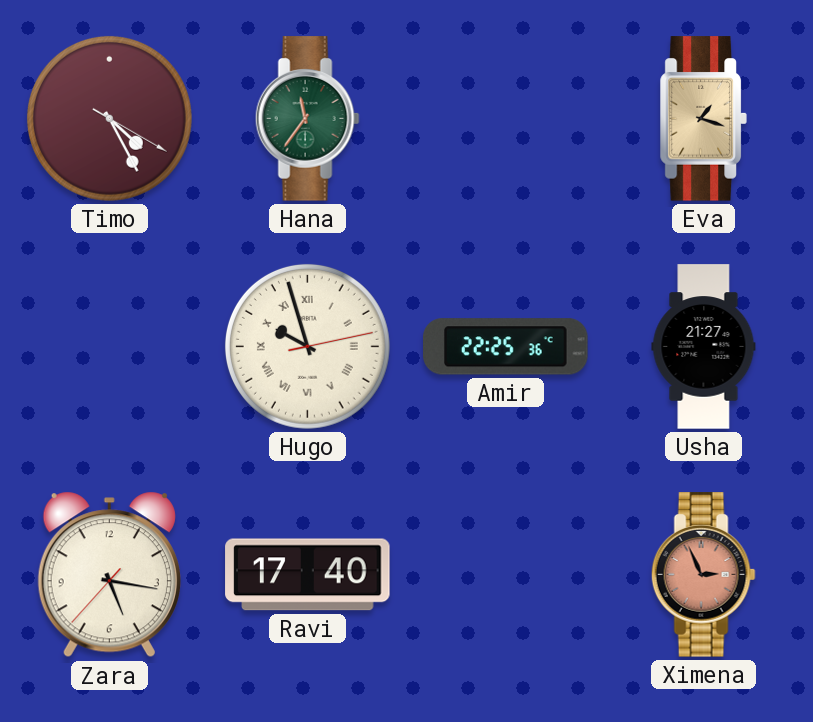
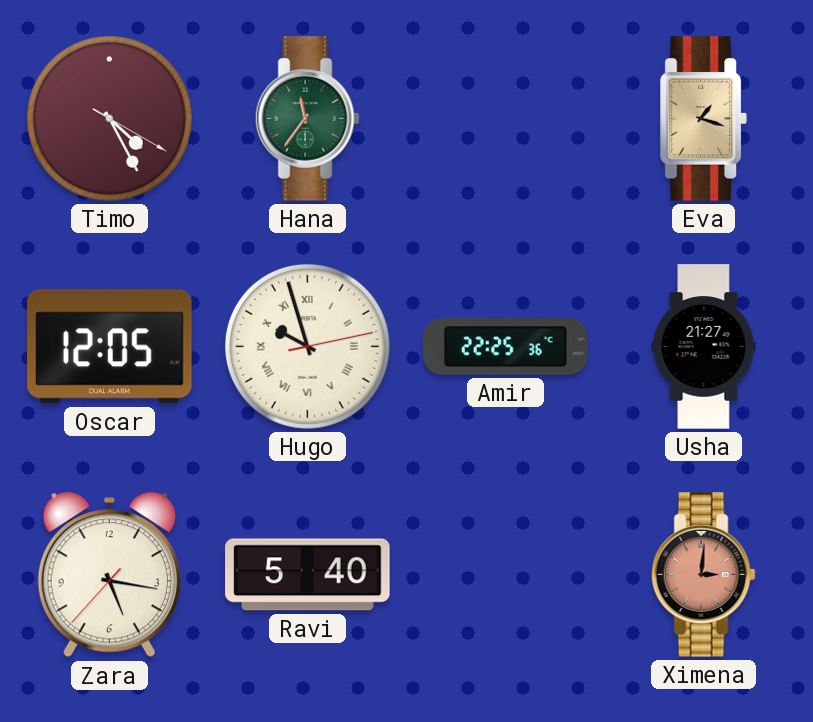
Oscar: none -> 12:05 (110, 347)
Ravi: 17:40 -> 5:40 (308, 575)
Ximena: 2:56 -> 3:01 (703, 575)
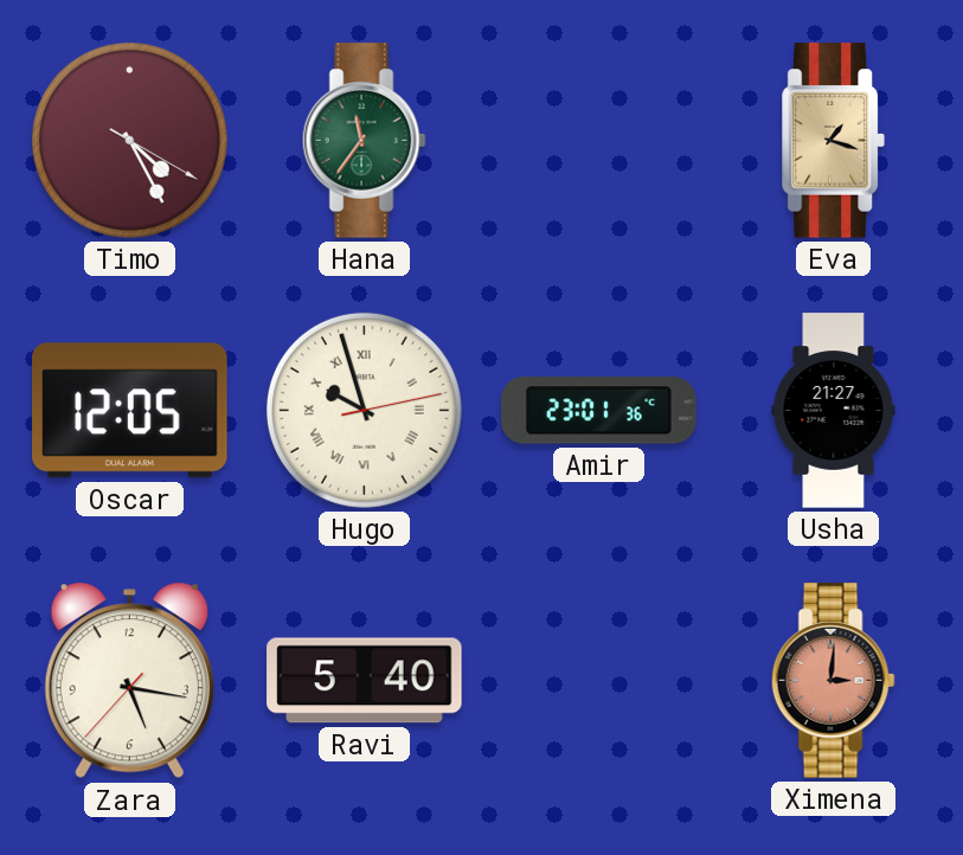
Amir: 22:25 -> 23:01 (599, 411)
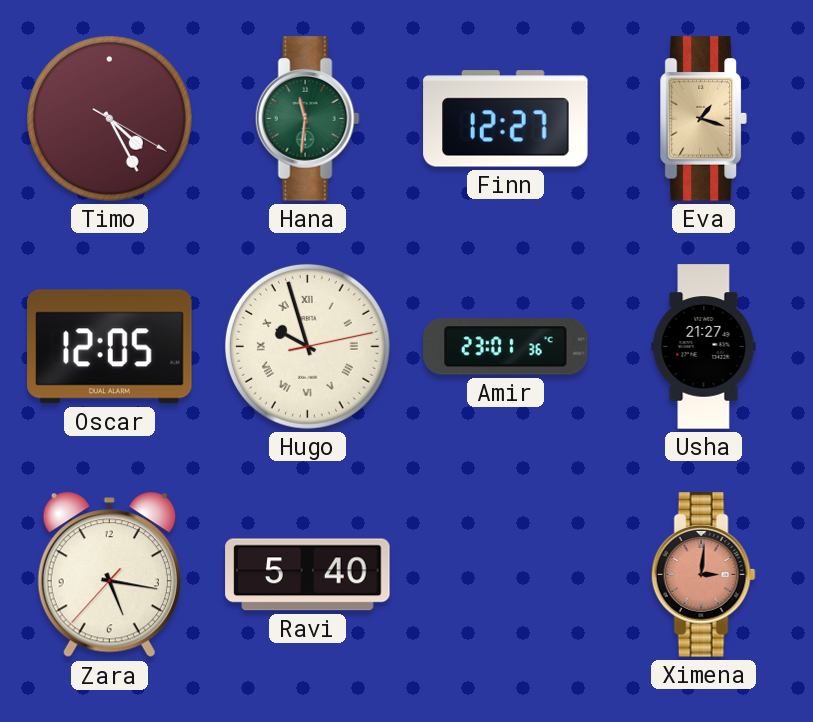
Hana: 11:36 -> 11:31 (307, 119)
Finn: none -> 12:27 (506, 119)
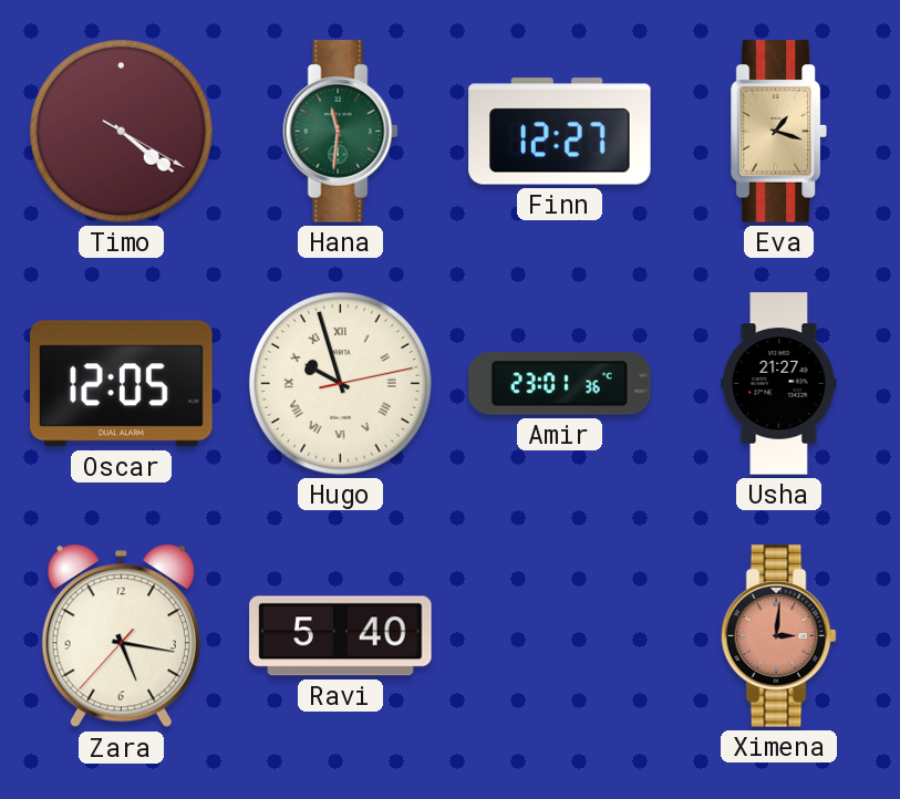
Timo: 4:25 -> 4:21 (121, 131)
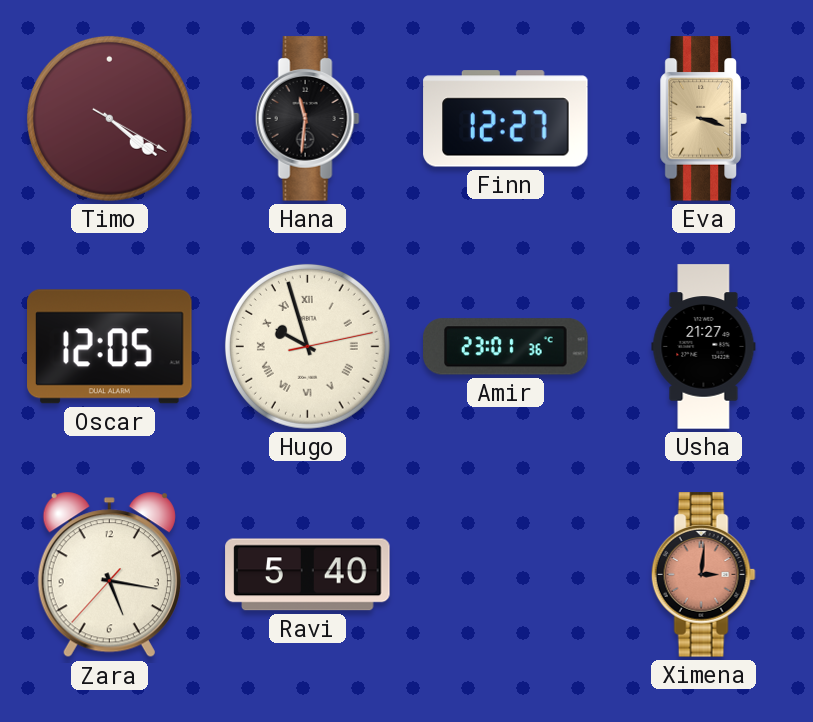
Hana dial: green -> black (307, 119)
Eva: 1:18 -> 3:18 (703, 119)
